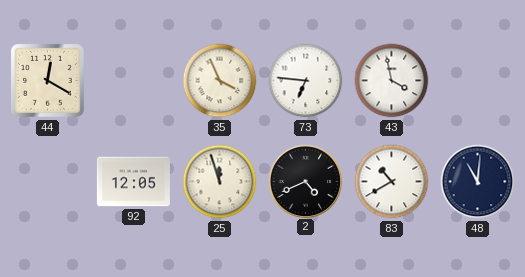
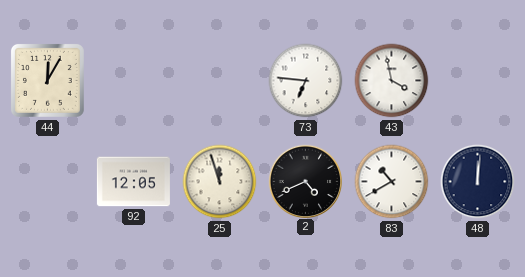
44: 12:20 -> 12:05 (47, 80)
35: 3:56 -> none (220, 81)
48: 11:01 -> 12:01 (478, 182)
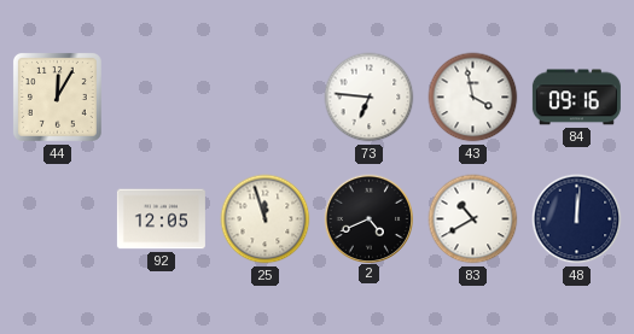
84: none -> 09:16 (576, 98)
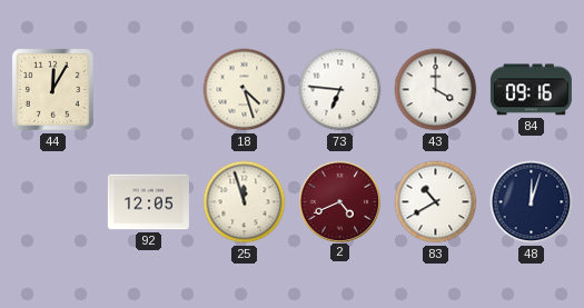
18: none -> 4:27 (245, 90)
43: 3:58 -> 4:00 (436, 90)
2 dial: black -> burgundy (339, 201)
48: 12:01 -> 12:03 (532, 202)
